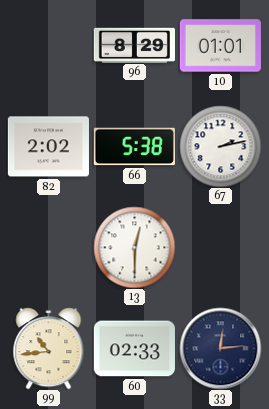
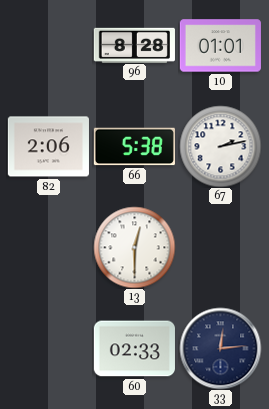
96: 8:29 -> 8:28 (134, 45)
82: 2:02 -> 2:06 (48, 147)
99: 10:44 -> none (49, 348)
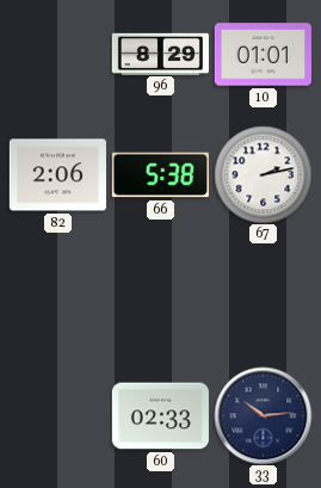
96: 8:28 -> 8:29 (160, 54)
13: 12:30 -> none (134, 247)
33: 12:14 -> 10:14 (263, 415)
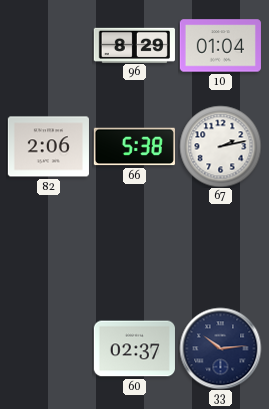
10: 01:01 -> 01:04 (220, 46)
60: 02:33 -> 02:37 (134, 349)
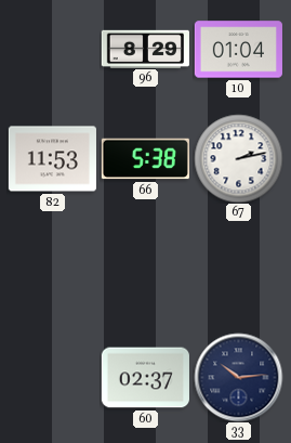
82: 2:06 -> 11:53 (52, 159)
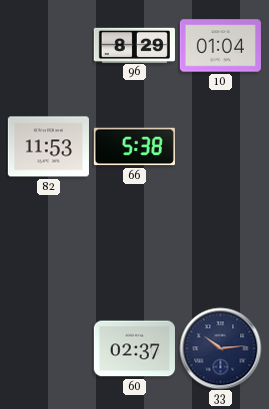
67: 2:13 -> none (238, 158)
